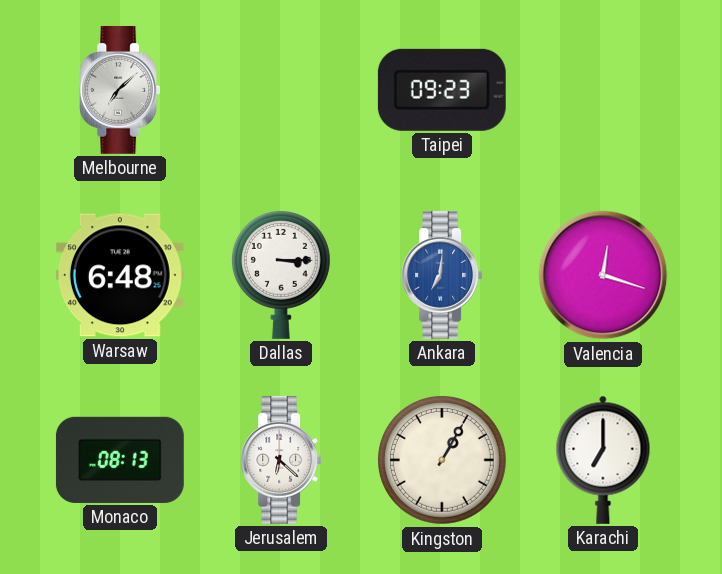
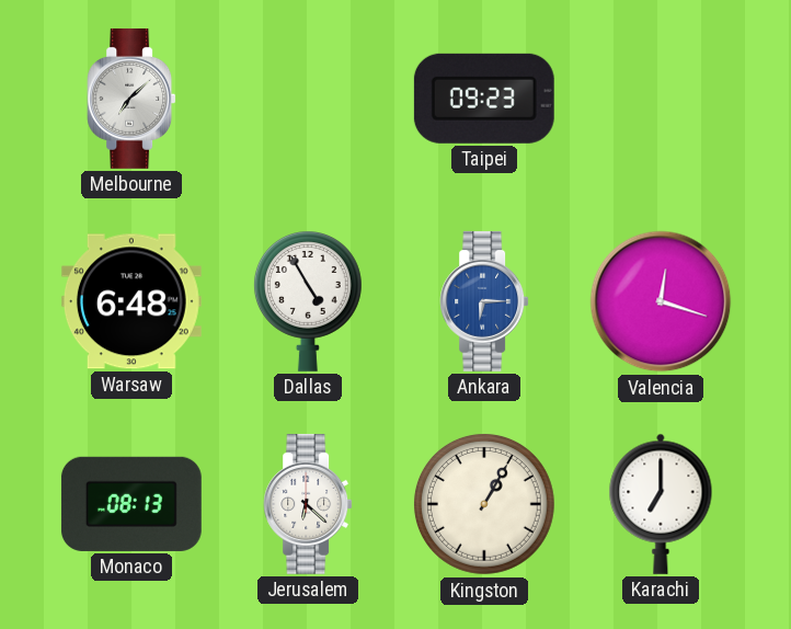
Dallas: 3:15 -> 4:55 (308, 301)
Ankara: 7:01 -> 6:15 (484, 301)
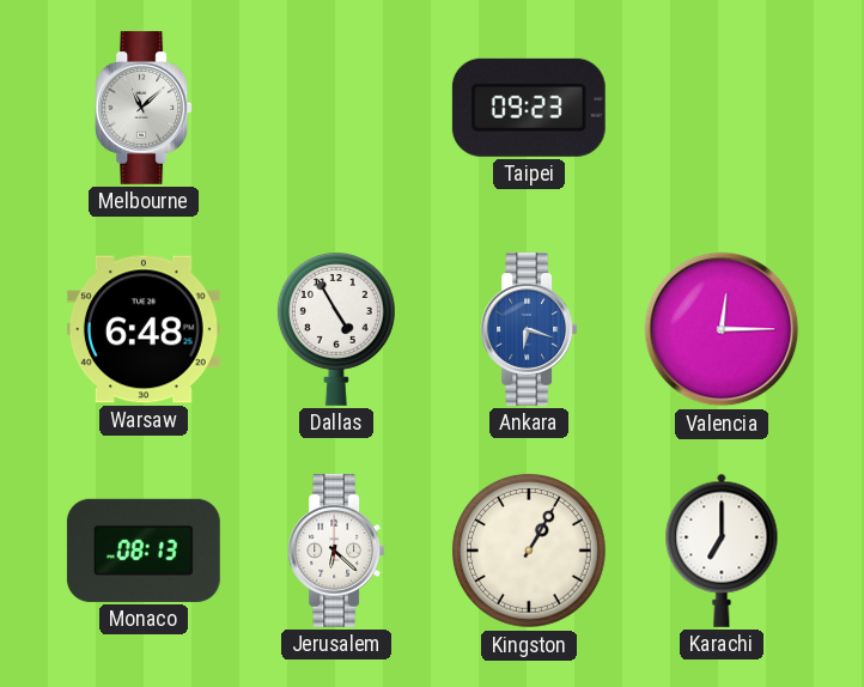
Melbourne: 7:08 -> 11:08 (144, 108)
Ankara: 6:15 -> 6:18 (529, 329)
Valencia: 12:18 -> 12:15 (722, 329)
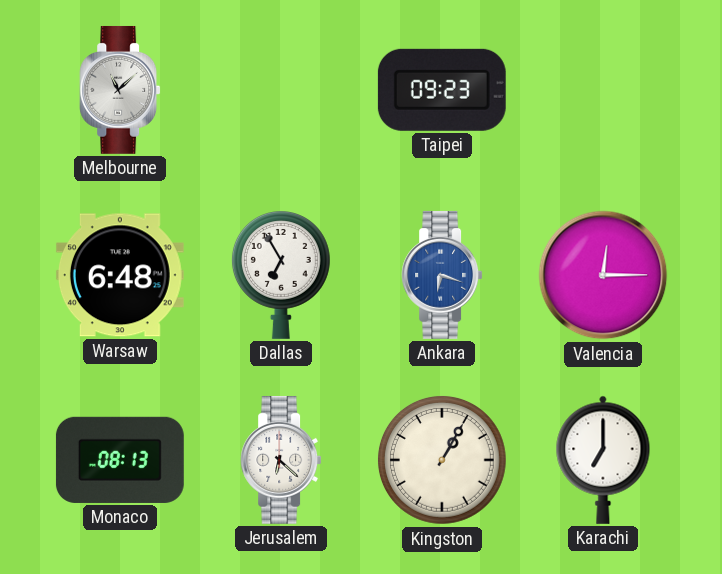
Dallas: 4:55 -> 6:55 (281, 275)
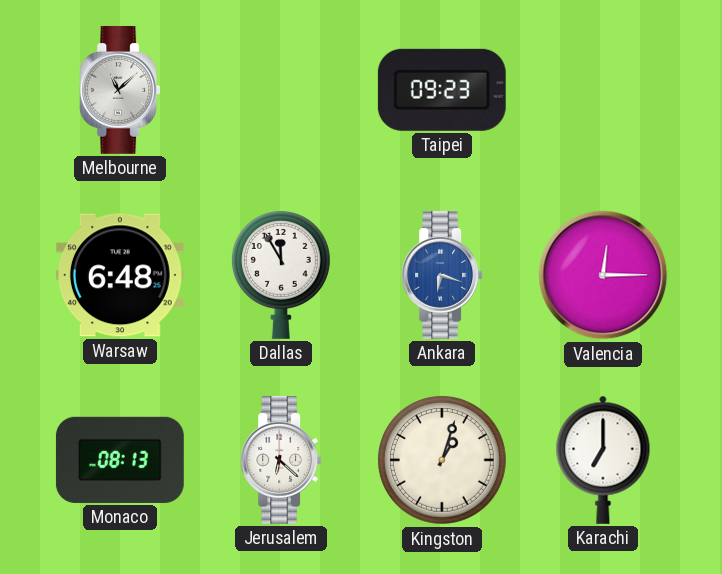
Dallas: 6:55 -> 11:55 (281, 275)
Kingston: 1:05 -> 1:03 (442, 460)
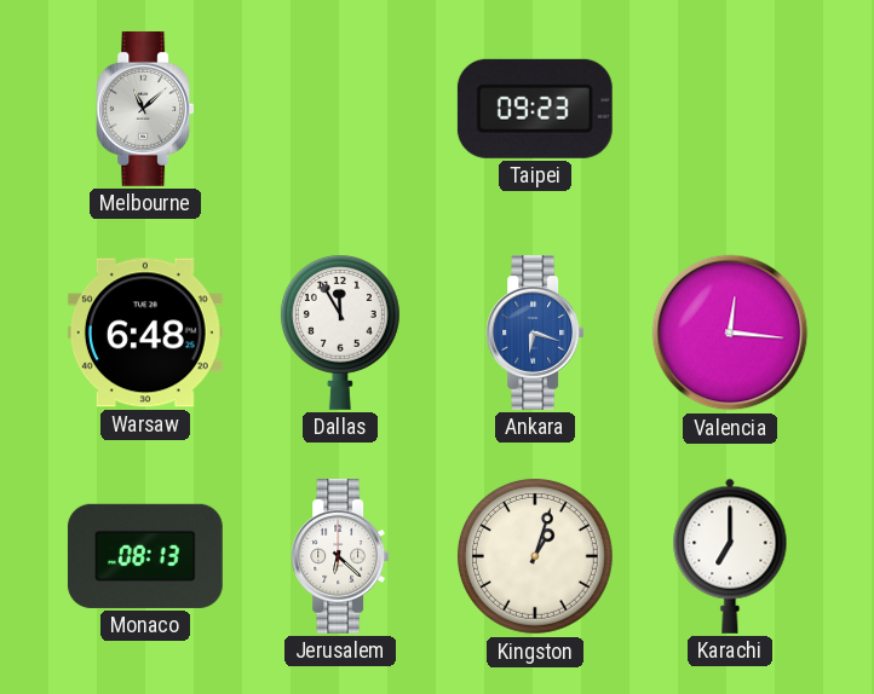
Valencia: 12:15 -> 12:16 (730, 332)
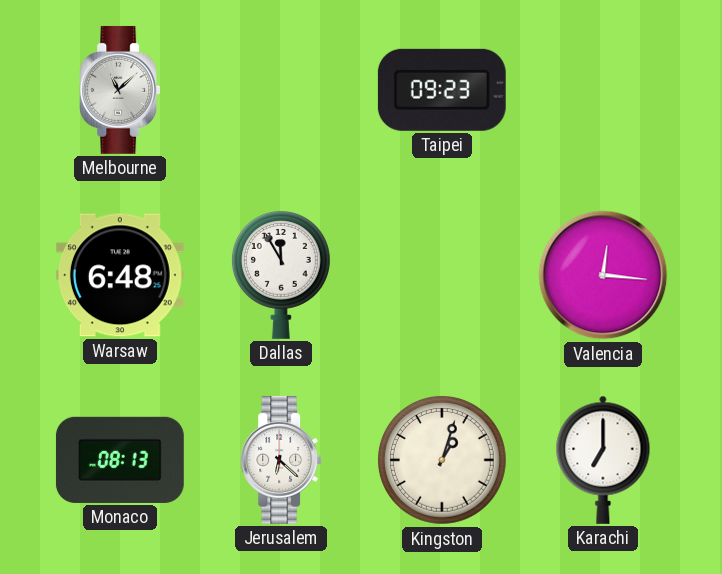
Ankara: 6:18 -> none (535, 332)
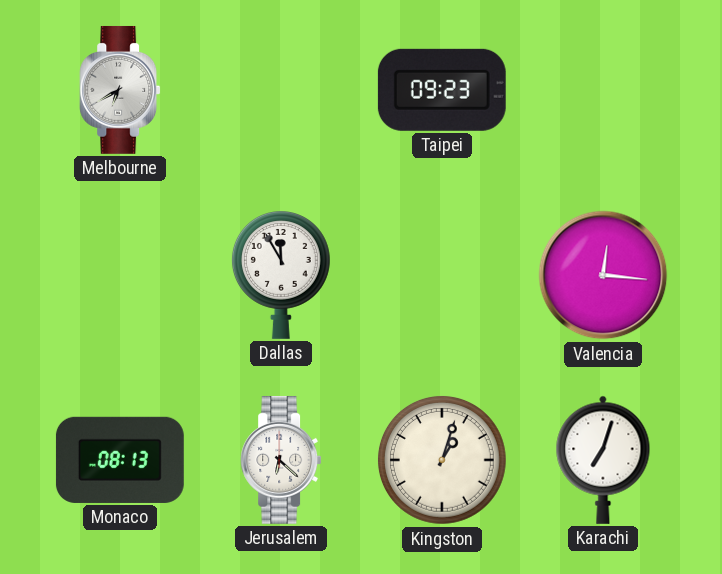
Melbourne: 11:08 -> 6:40 (120, 90)
Warsaw: 6:48 -> none (120, 275)
Karachi: 7:00 -> 7:03 (603, 460)
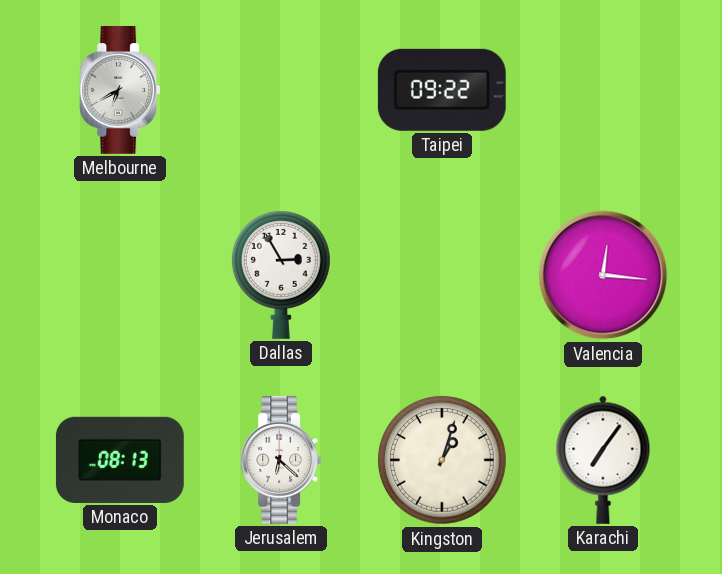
Taipei: 09:23 -> 09:22 (442, 90)
Dallas: 11:55 -> 2:55 (281, 275)
Karachi: 7:03 -> 7:06 (603, 460)
